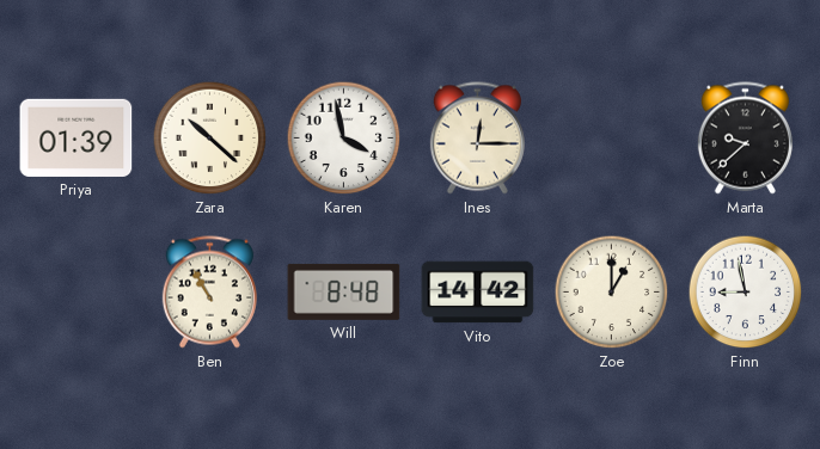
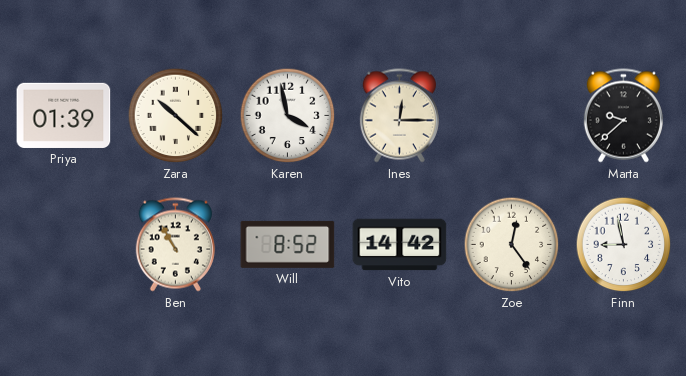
Will: 8:48 -> 8:52 (288, 244)
Zoe: 1:00 -> 12:24 (512, 245)
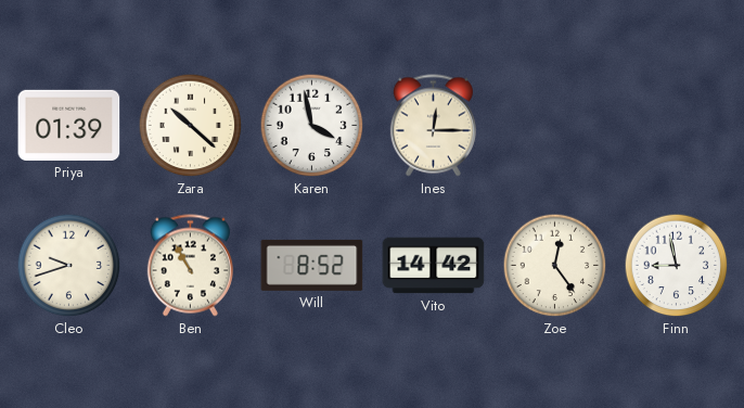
Marta: 9:38 -> none (623, 116)
Cleo: none -> 9:42 (69, 266)
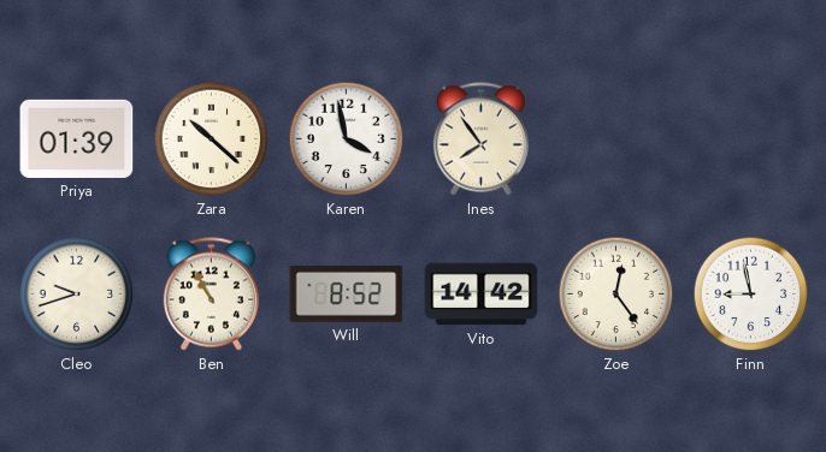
Ines: 12:15 -> 7:54 (480, 139)
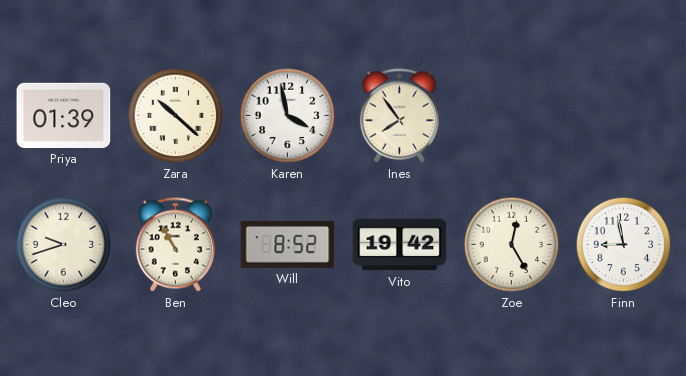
Vito: 14:42 -> 19:42 (400, 245)
Zoe: 12:24 -> 12:25 (512, 245)
